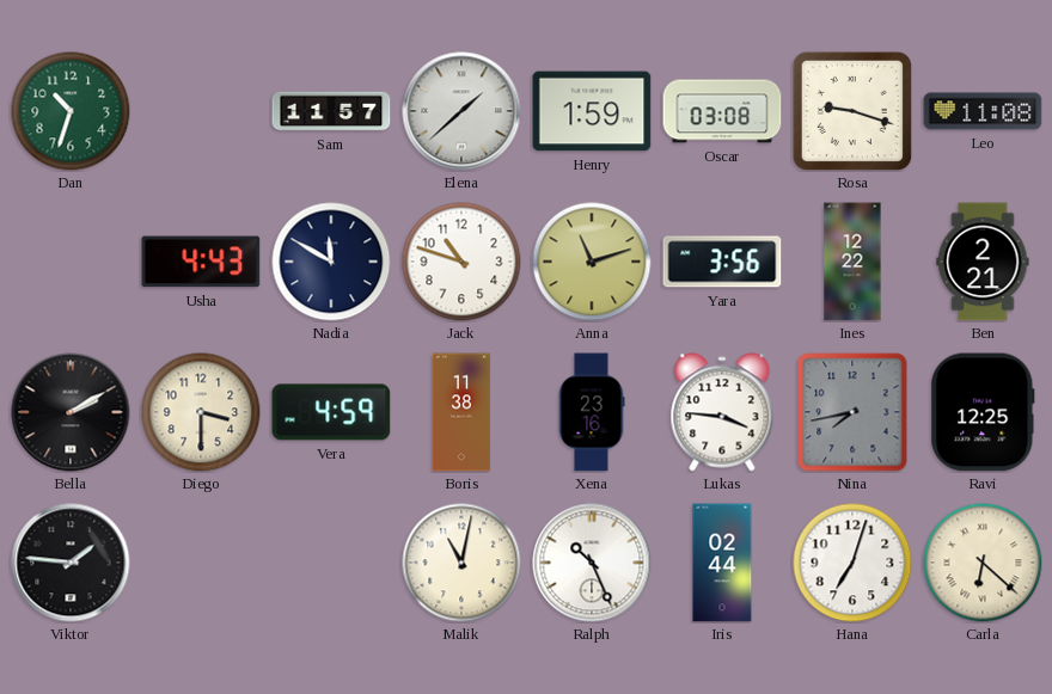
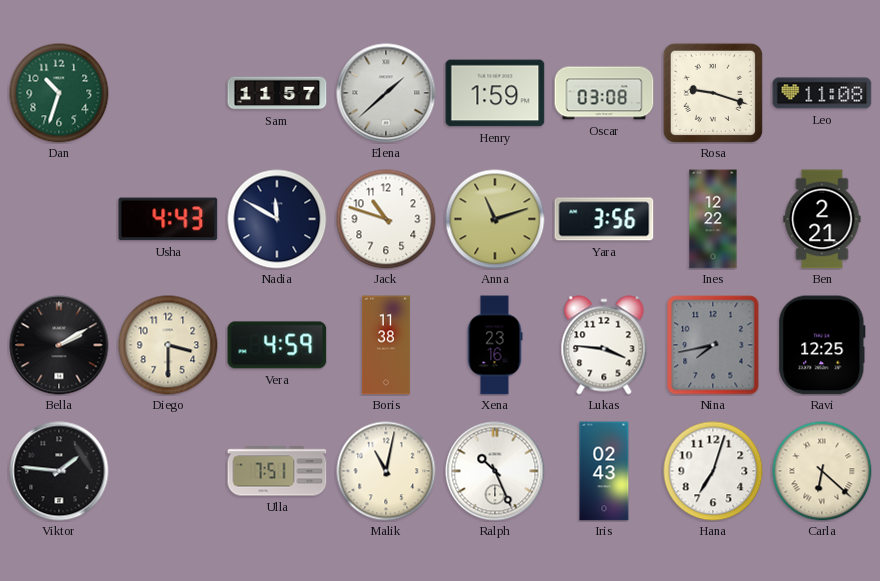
Ulla: none -> 7:51 (277, 471)
Iris: 02:44 -> 02:43 (604, 471)
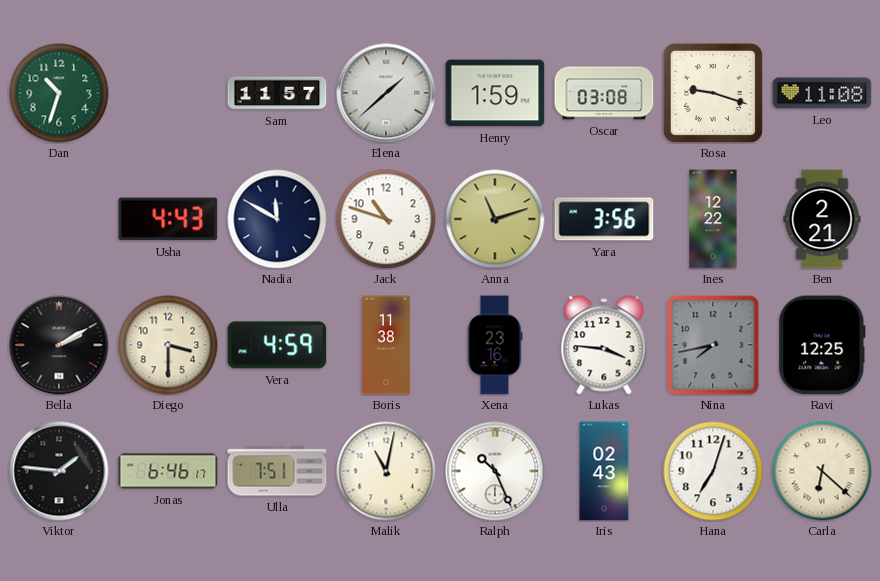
Jonas: none -> 6:46 (168, 471)
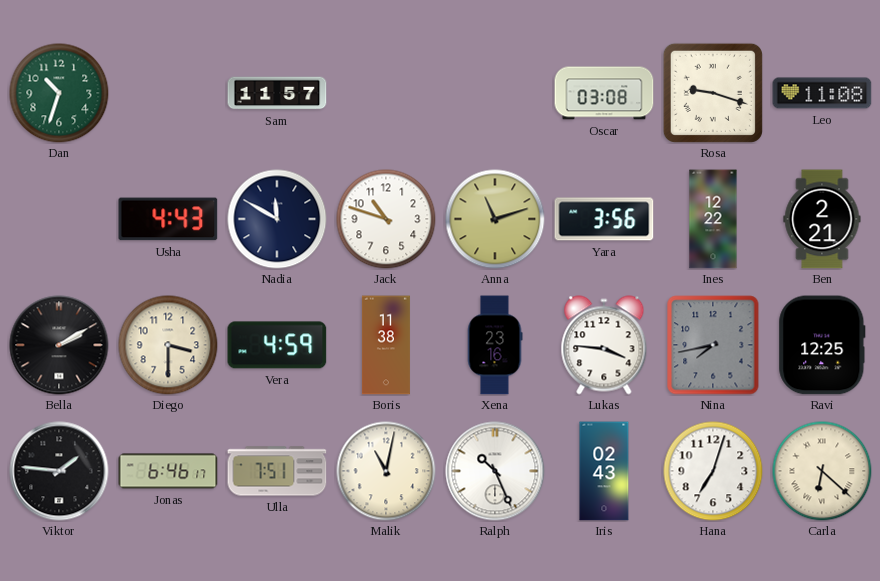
Elena: 1:38 -> none (386, 93)
Henry: 1:59 -> none (495, 93)
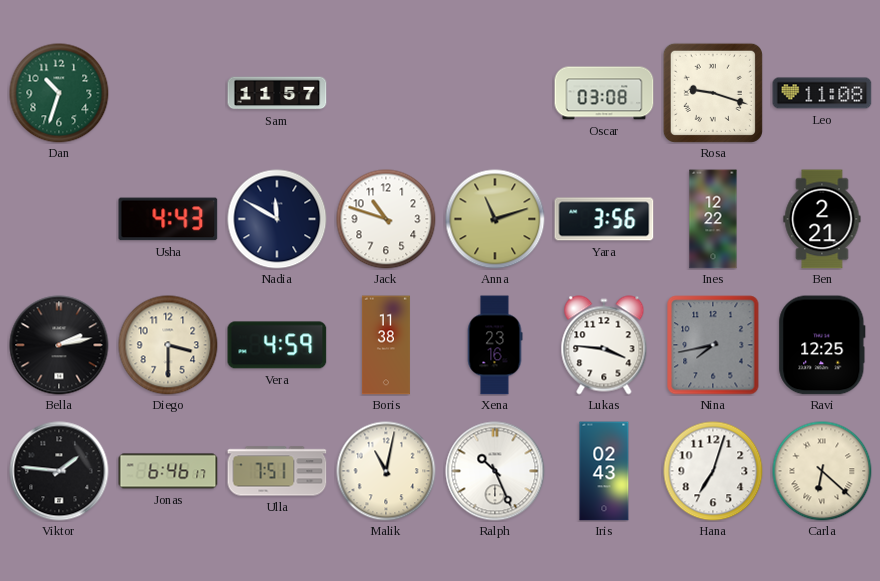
Bella: 2:10 -> 2:13 (59, 345)
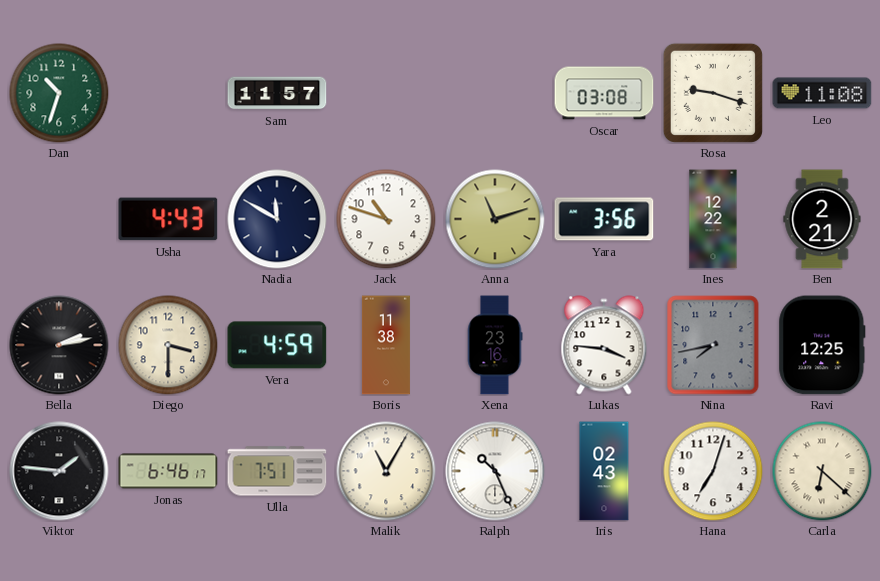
Malik: 11:02 -> 11:05 (386, 471)
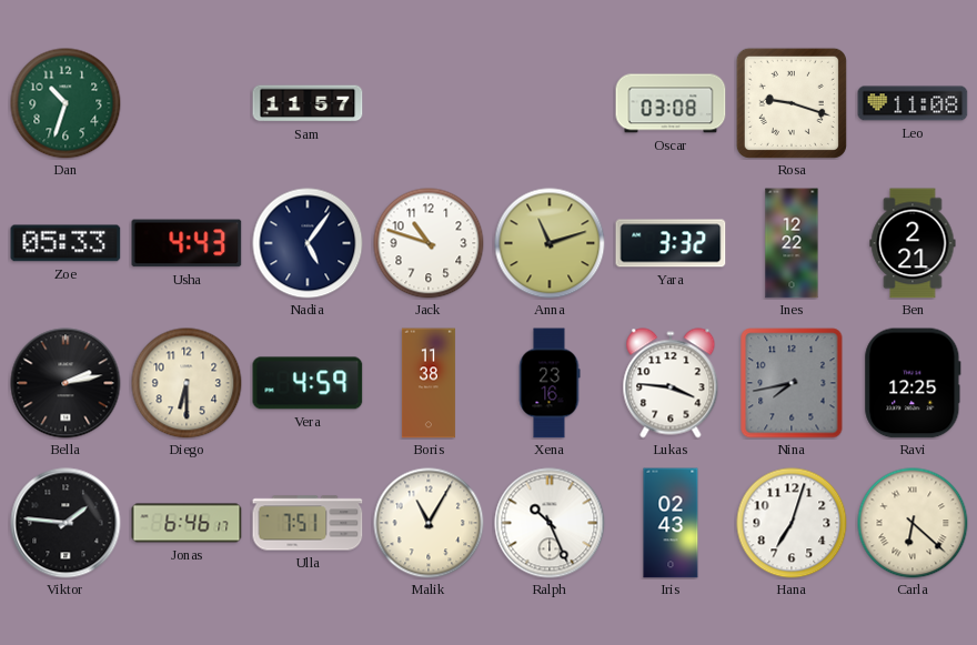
Zoe: none -> 05:33 (66, 243)
Nadia: 11:50 -> 5:06 (308, 243)
Yara: 3:56 -> 3:32 (671, 243)
Diego: 3:30 -> 6:30 (187, 383)
